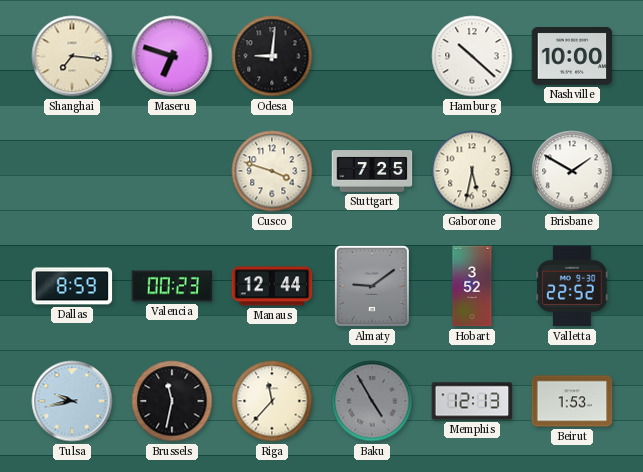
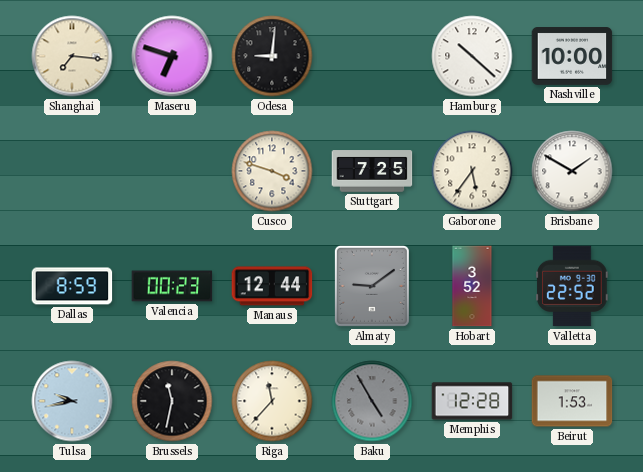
Gaborone: 5:32 -> 5:36 (472, 171)
Memphis: 12:13 -> 12:28 (472, 401)
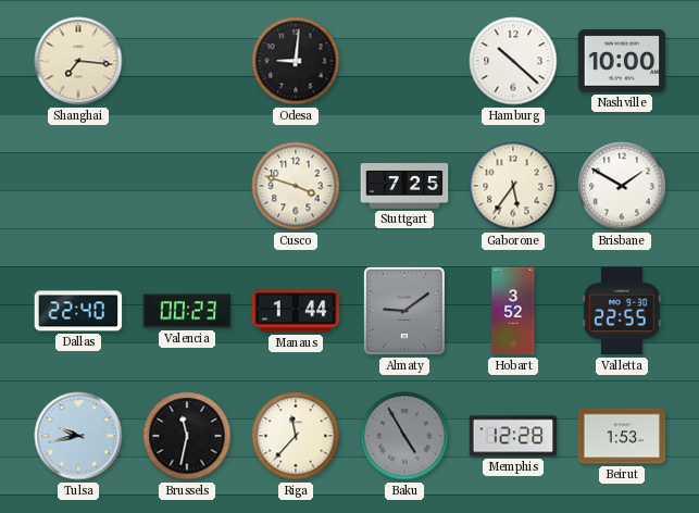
Maseru: 6:48 -> none (172, 56)
Dallas: 8:59 -> 22:40 (78, 311)
Manaus: 12:44 -> 1:44 (296, 311)
Valletta: 22:52 -> 22:55 (622, 311)
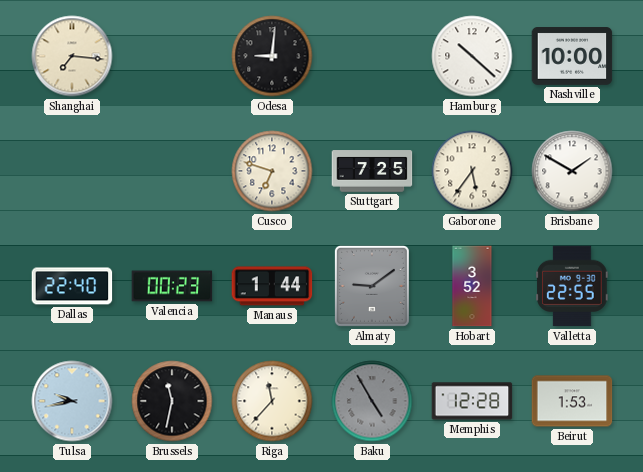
Cusco: 3:48 -> 6:48 (272, 171)
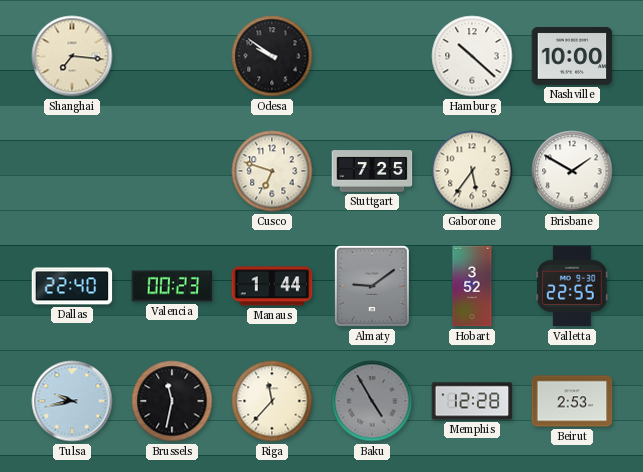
Odesa: 9:01 -> 9:51 (272, 56)
Beirut: 1:53 -> 2:53 (572, 401)
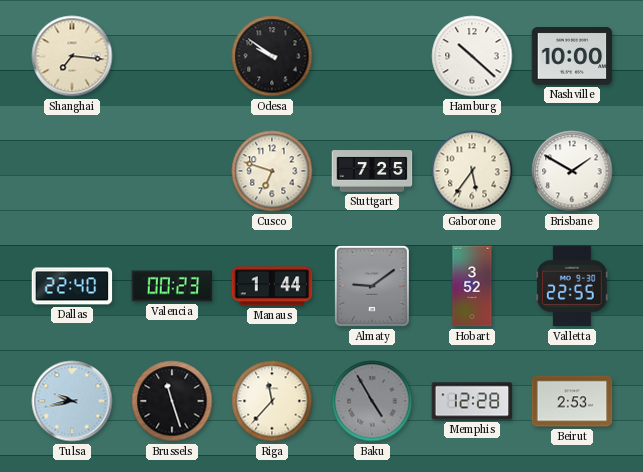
Brussels: 11:32 -> 11:27 (172, 401)
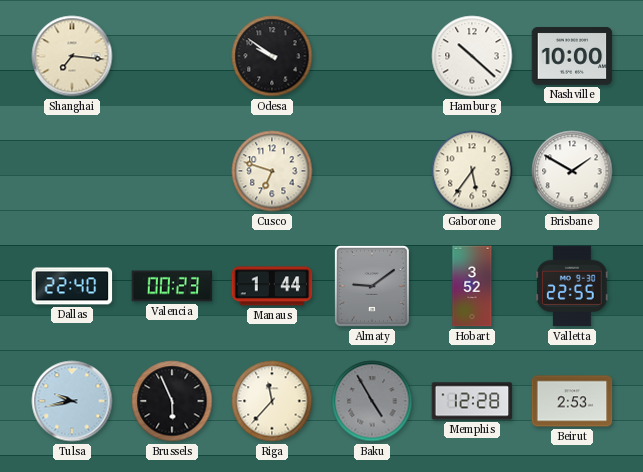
Stuttgart: 7:25 -> none (372, 171)
Brussels: 11:27 -> 5:56 (172, 401)
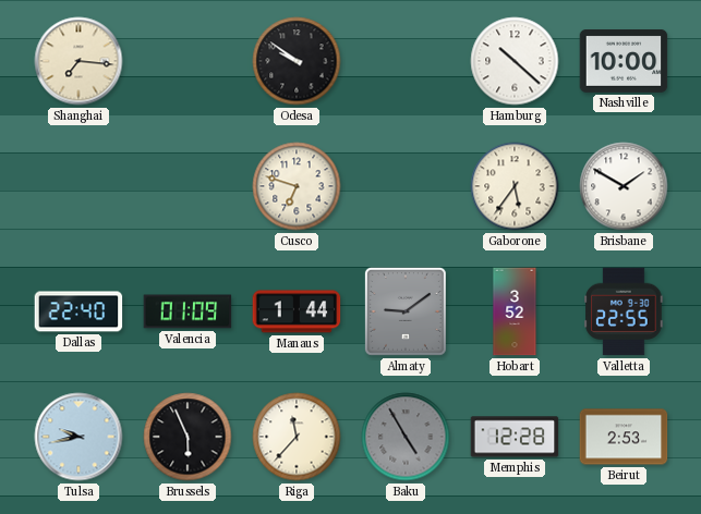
Valencia: 00:23 -> 01:09 (188, 311)
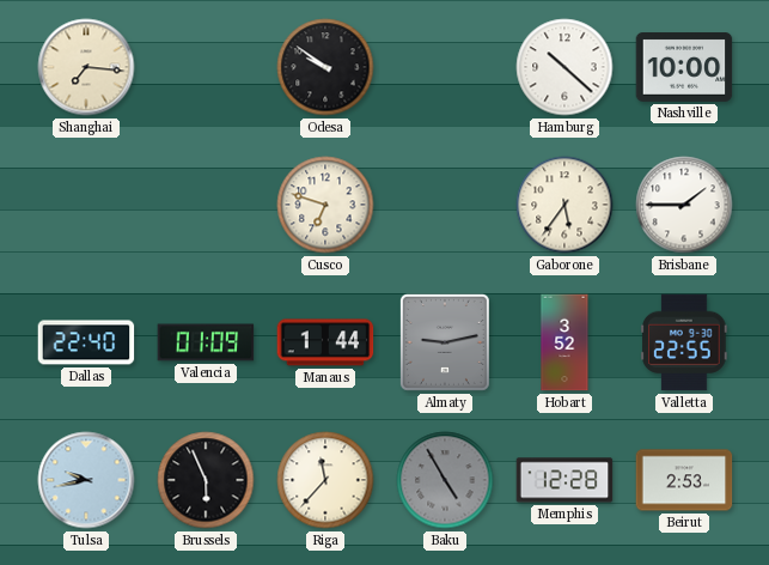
Brisbane: 1:50 -> 1:45 (684, 205)
Almaty: 9:09 -> 9:13 (445, 342)
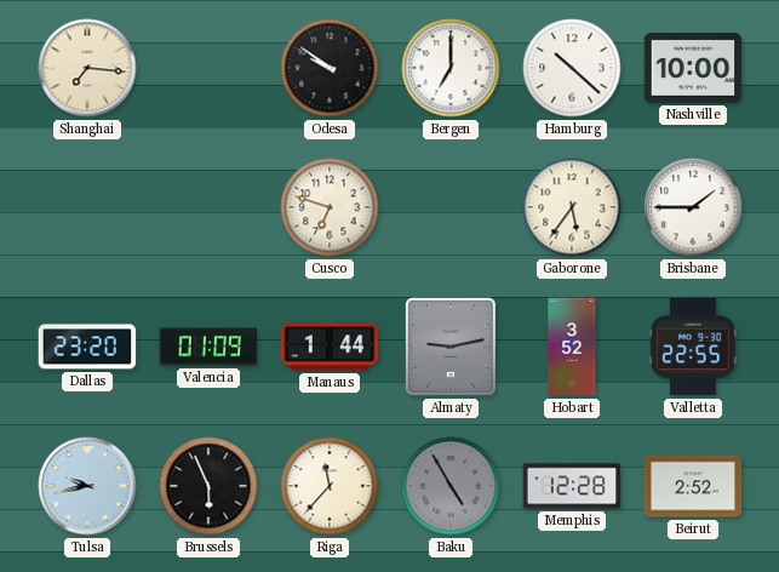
Bergen: none -> 7:00 (451, 68)
Dallas: 22:40 -> 23:20 (87, 347)
Beirut: 2:53 -> 2:52 (693, 486)
